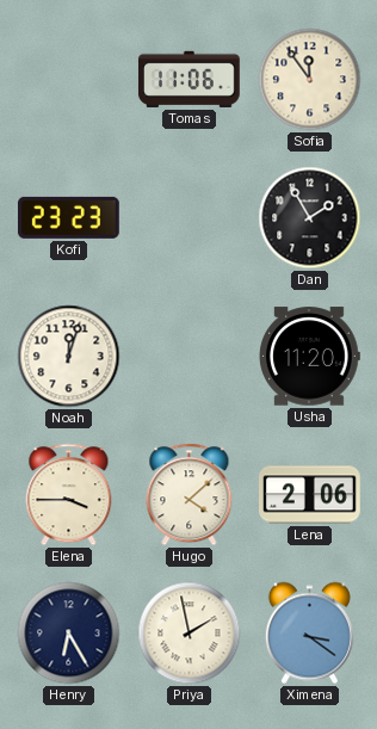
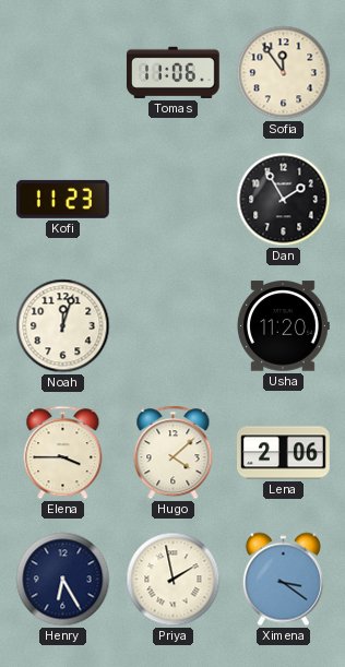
Kofi: 23:23 -> 11:23 (62, 199)
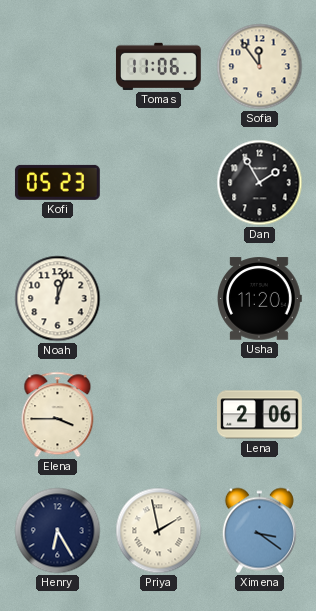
Kofi: 11:23 -> 05:23 (57, 182)
Hugo: 4:08 -> none (174, 453)
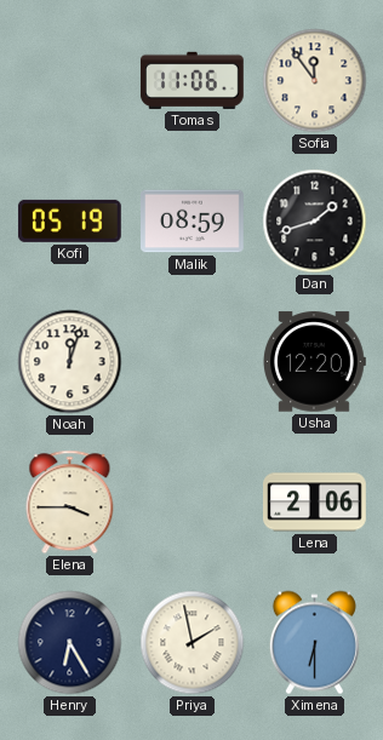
Kofi: 05:23 -> 05:19 (69, 220)
Malik: none -> 08:59 (193, 222)
Dan: 1:55 -> 1:42 (315, 222)
Usha: 11:20 -> 12:20 (315, 362)
Ximena: 3:21 -> 6:30 (314, 643)
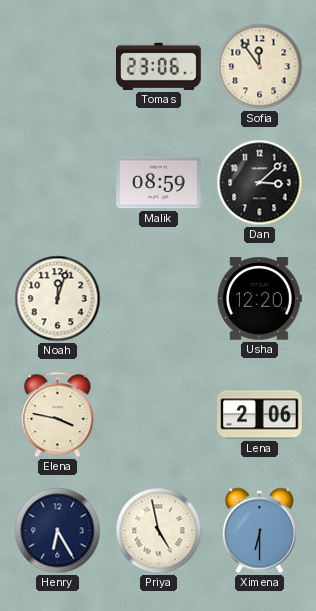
Tomas: 11:06 -> 23:06 (158, 66)
Kofi: 05:19 -> none (69, 220)
Dan: 1:42 -> 3:08 (260, 183)
Elena: 3:45 -> 3:47 (58, 415)
Priya: 1:58 -> 4:58 (159, 531)
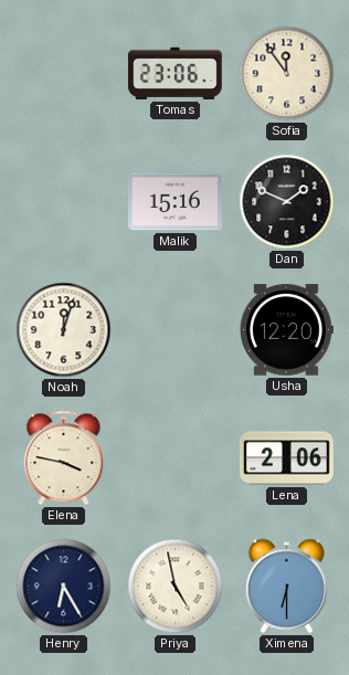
Malik: 08:59 -> 15:16 (176, 202)
Dan: 3:08 -> 1:49 (287, 202)
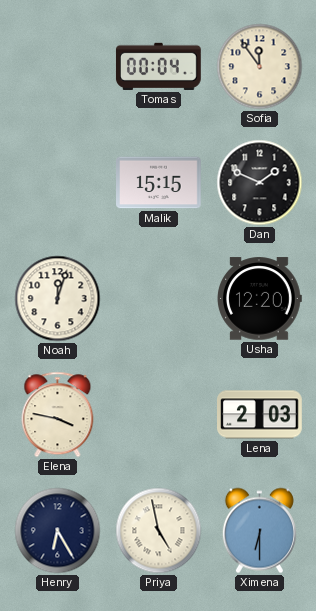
Tomas: 23:06 -> 00:04 (158, 66)
Malik: 15:16 -> 15:15 (159, 183)
Lena: 2:06 -> 2:03 (260, 415)
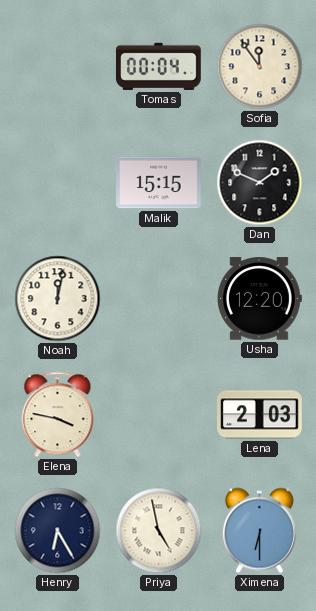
Noah: 12:03 -> 12:02 (58, 299)
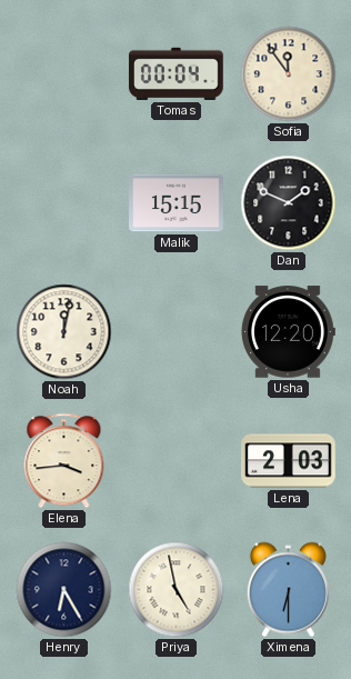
Elena: 3:47 -> 3:44 (64, 461)
